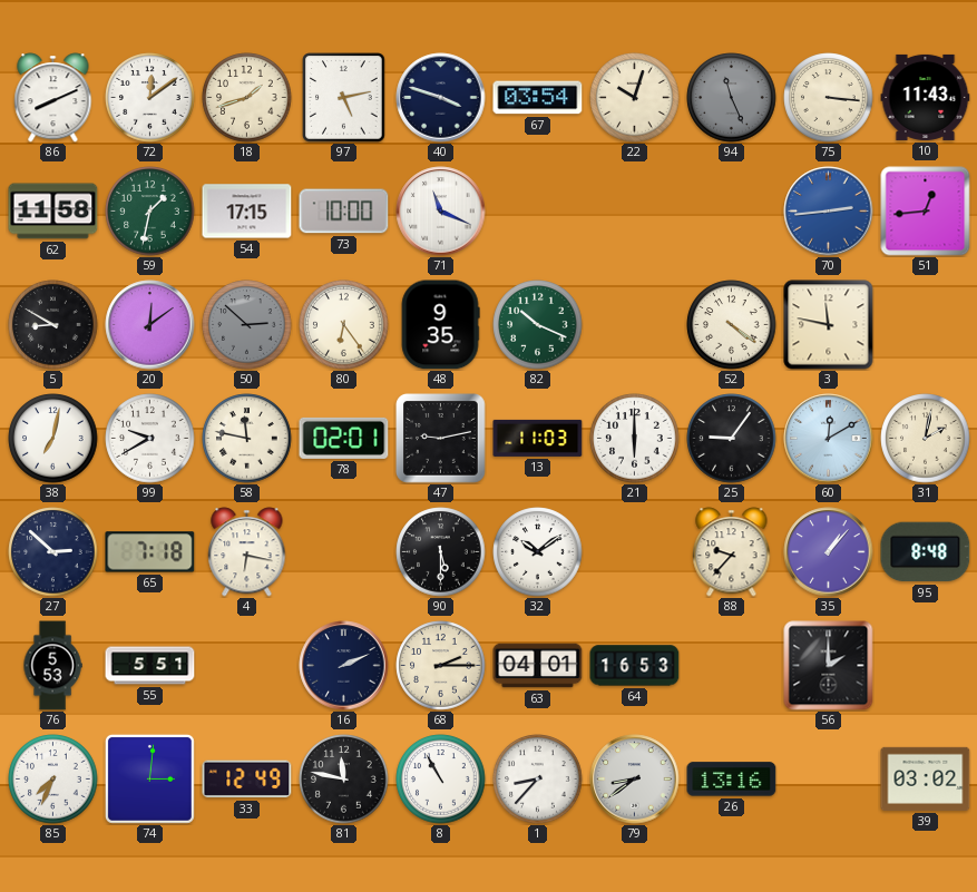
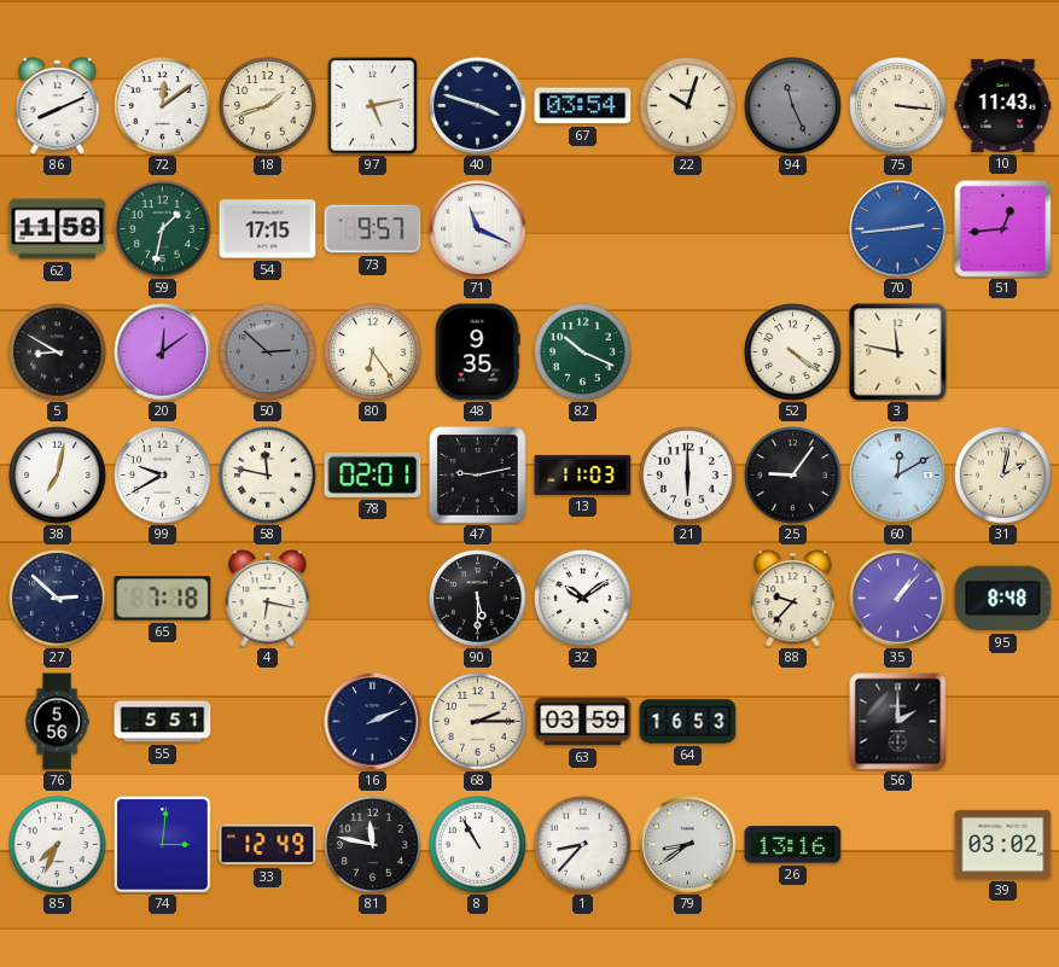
73: 10:00 -> 9:57 (373, 229)
76: 5:53 -> 5:56 (57, 722)
63: 04:01 -> 03:59 (583, 722)
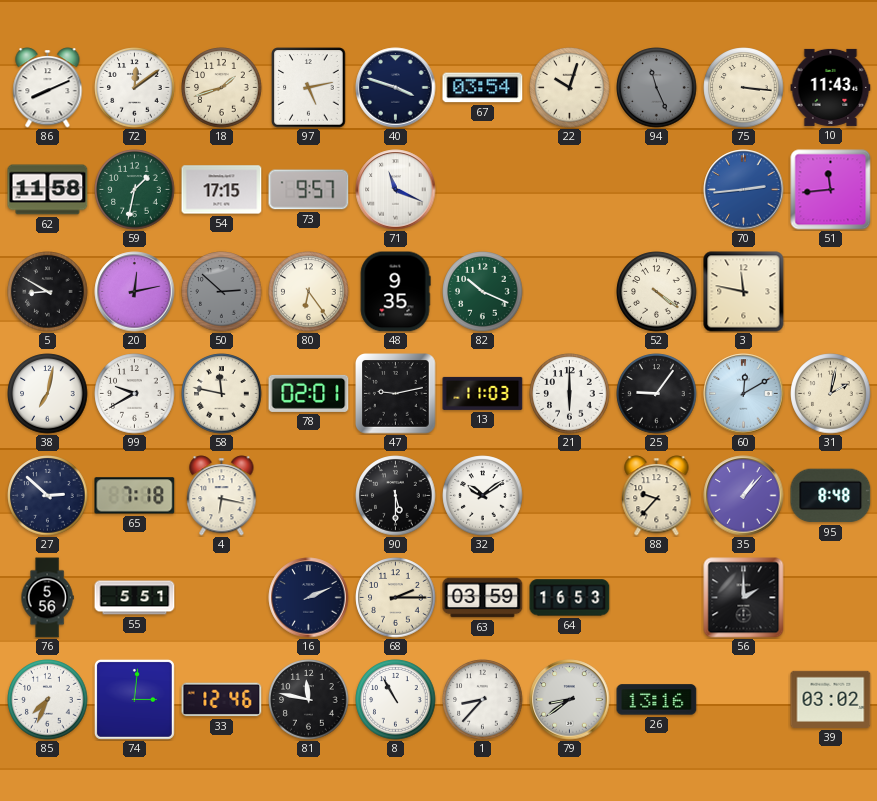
51: 12:44 -> 11:44 (831, 190)
20: 12:09 -> 12:13 (135, 292)
33: 12:49 -> 12:46 (222, 700)
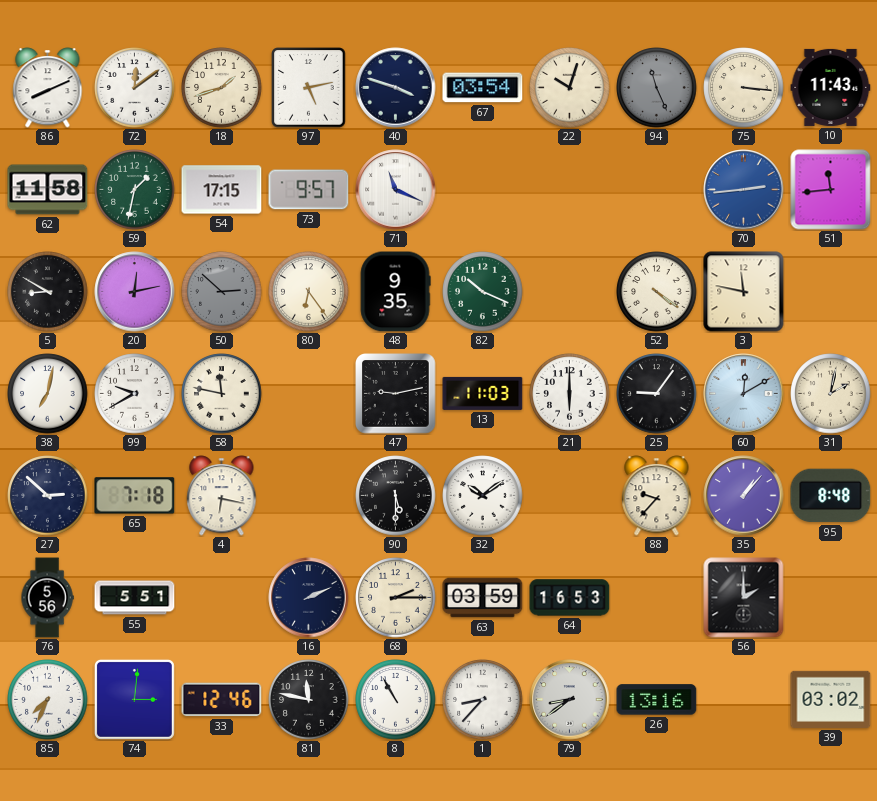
78: 02:01 -> none (309, 393)
